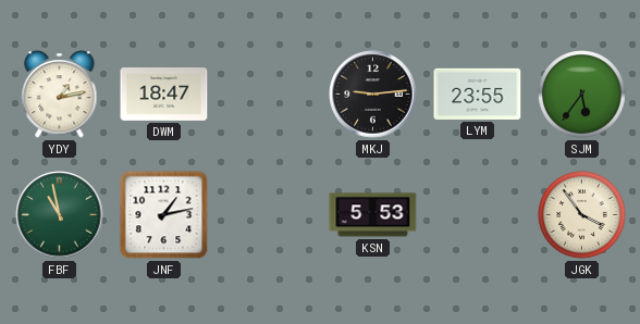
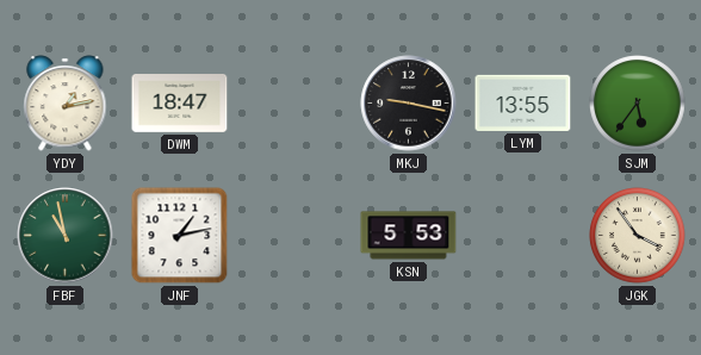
MKJ: 9:14 -> 9:17 (409, 104)
LYM: 23:55 -> 13:55 (523, 102)
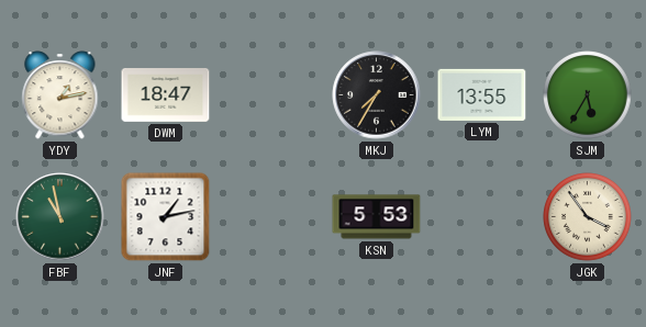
MKJ: 9:17 -> 7:35 (377, 95)
SJM: 5:36 -> 5:35 (588, 95)
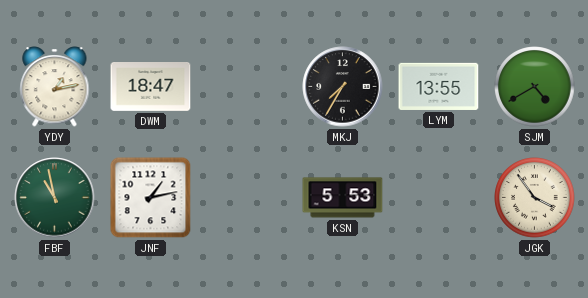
SJM: 5:35 -> 4:40 (535, 87)
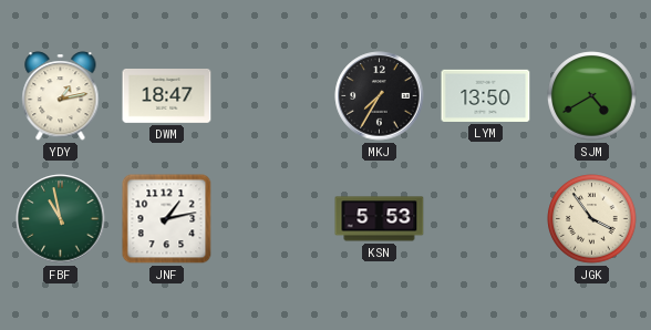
LYM: 13:55 -> 13:50 (486, 95)
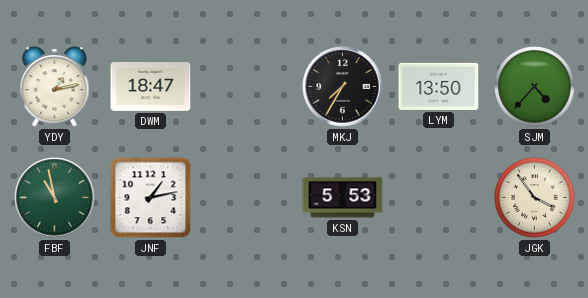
SJM: 4:40 -> 4:37 (535, 87)
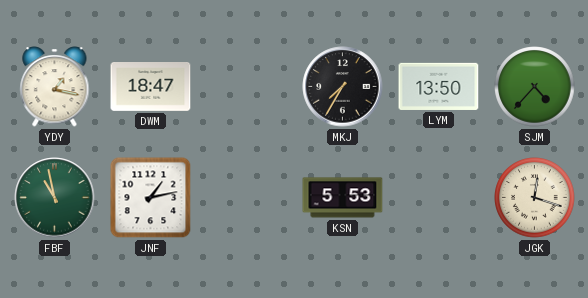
YDY: 1:13 -> 1:17 (55, 87)
JGK: 3:54 -> 12:18 (535, 198)
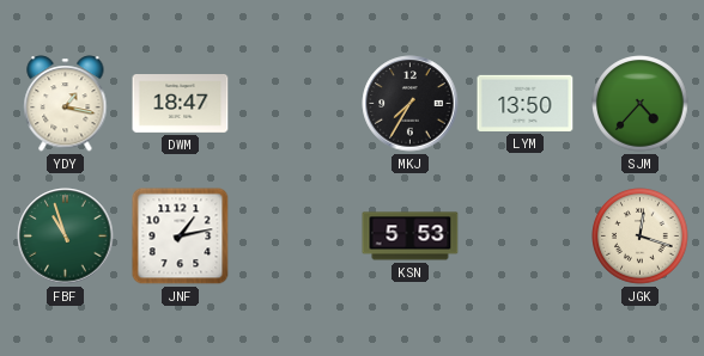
FBF: 10:58 -> 10:57 (66, 237)
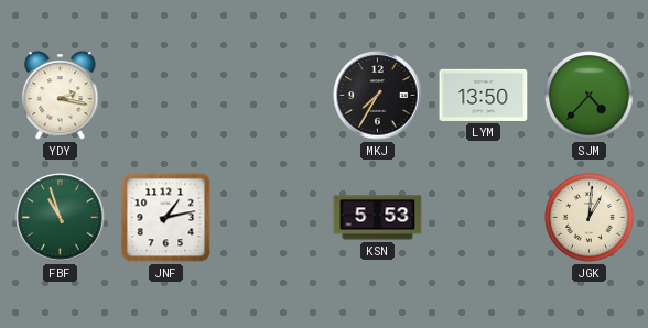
YDY: 1:17 -> 2:17 (61, 96)
DWM: 18:47 -> none (181, 104)
JGK: 12:18 -> 1:01 (590, 218)
